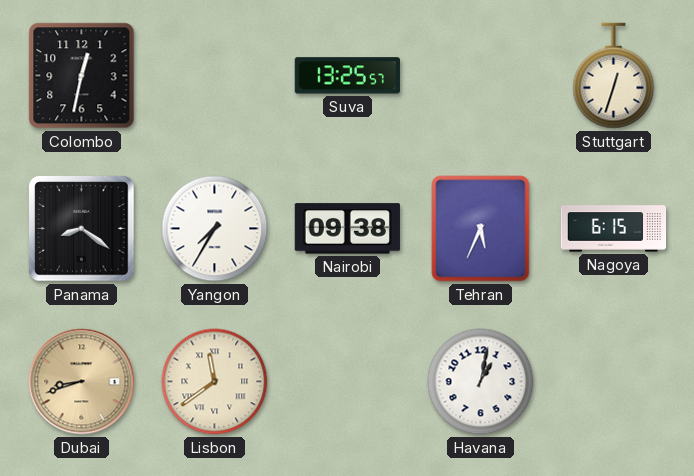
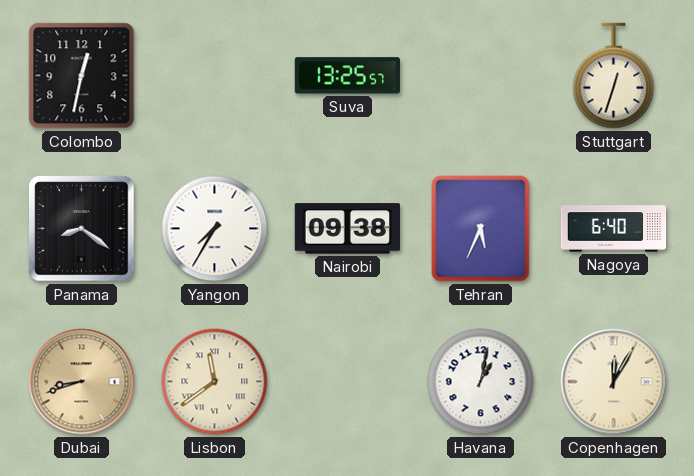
Nagoya: 6:15 -> 6:40 (614, 229)
Copenhagen: none -> 12:05 (614, 382)
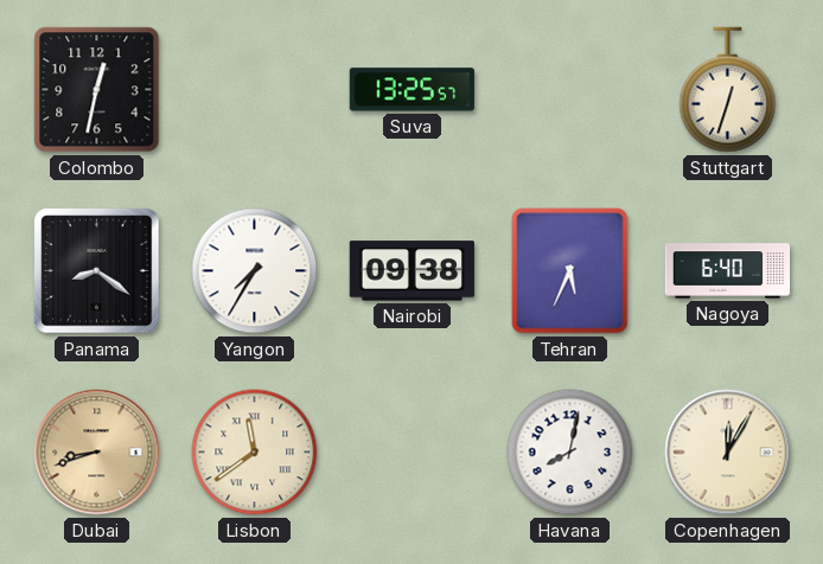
Havana: 1:02 -> 8:02 (570, 453)
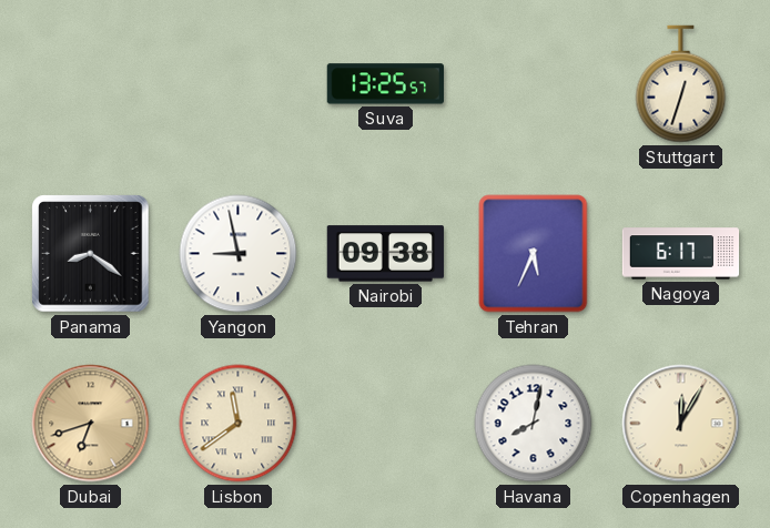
Colombo: 12:32 -> none (97, 90)
Yangon: 7:35 -> 8:58 (239, 254)
Nagoya: 6:40 -> 6:17 (681, 254)
Dubai: 8:42 -> 6:42 (91, 424)
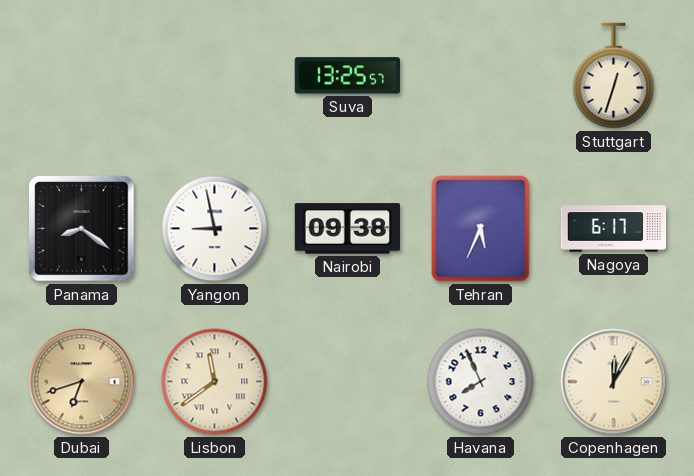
Havana: 8:02 -> 7:56 (481, 382)
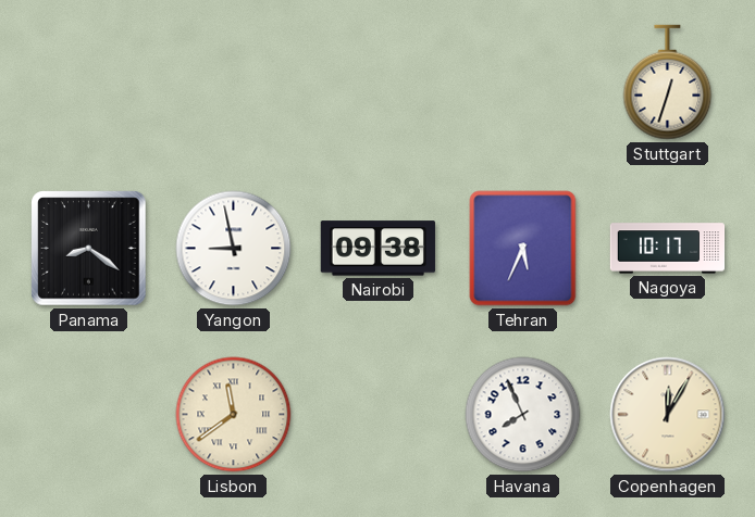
Suva: 13:25 -> none (347, 76)
Nagoya: 6:17 -> 10:17 (668, 249)
Dubai: 6:42 -> none (82, 382)
